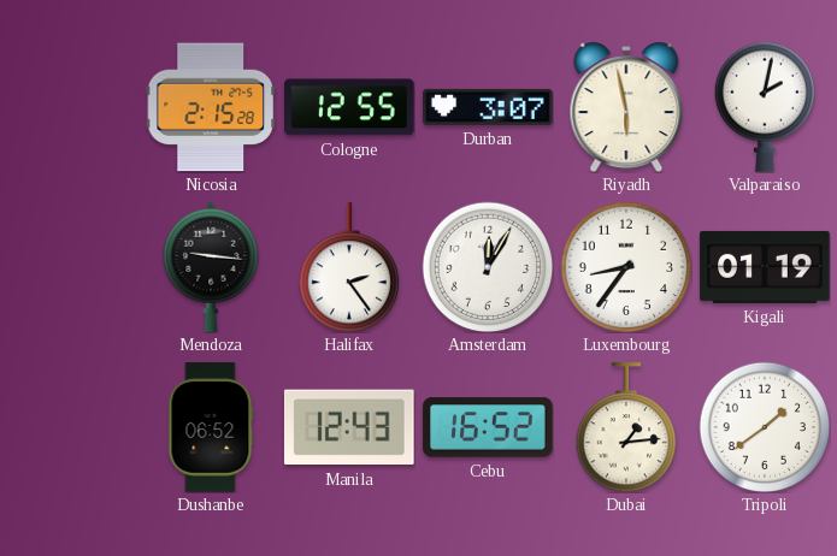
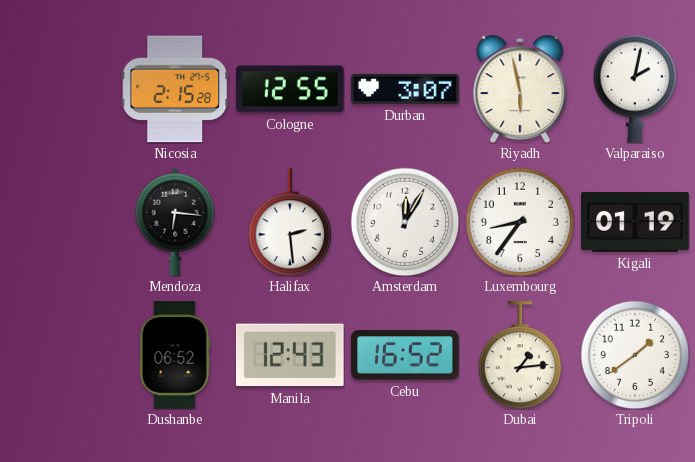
Mendoza: 9:16 -> 6:16 (175, 222)
Halifax: 2:24 -> 2:29 (290, 222)
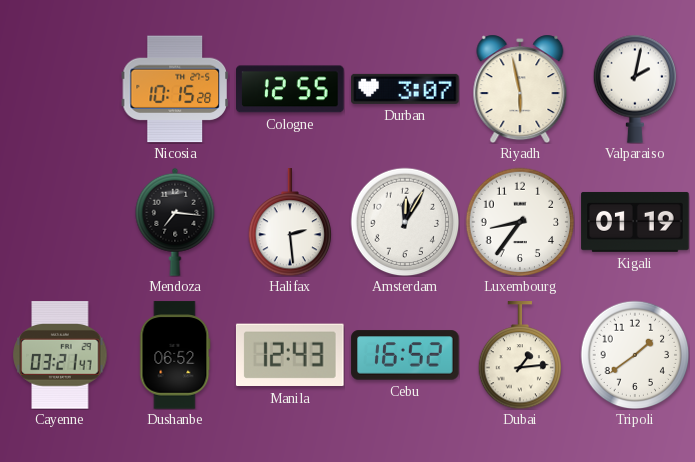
Nicosia: 2:15 -> 10:15 (175, 89)
Mendoza: 6:16 -> 7:16 (175, 222)
Cayenne: none -> 03:21 (60, 355)
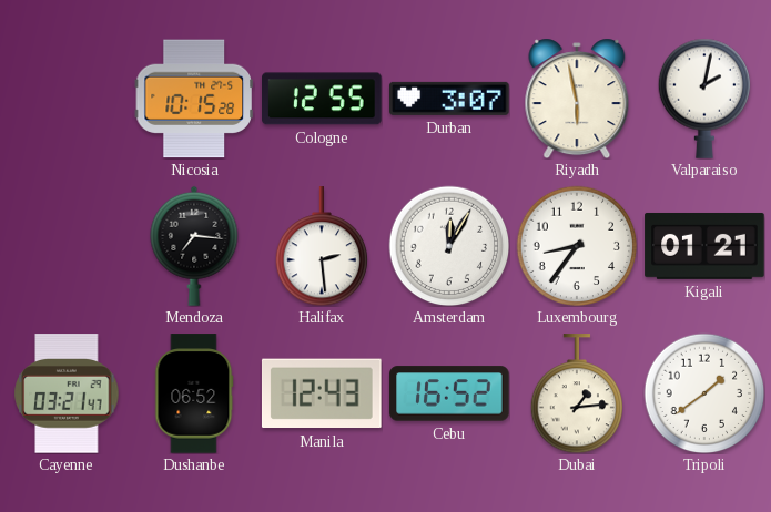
Kigali: 01:19 -> 01:21 (704, 246)
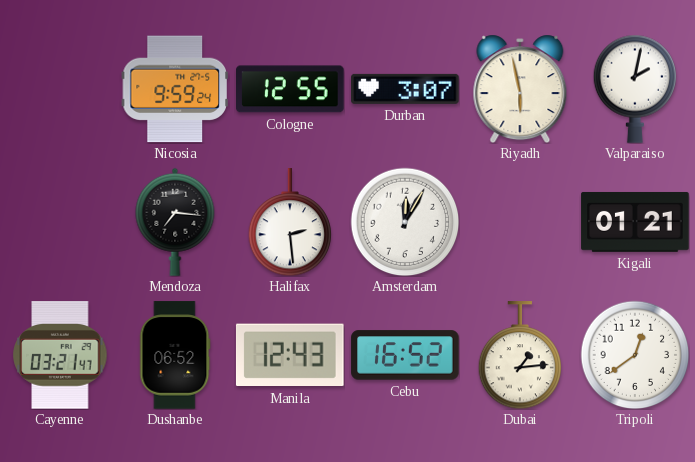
Nicosia: 10:15 -> 9:59 (175, 89)
Luxembourg: 8:36 -> none (577, 246)
Tripoli: 1:39 -> 12:39 (635, 355)
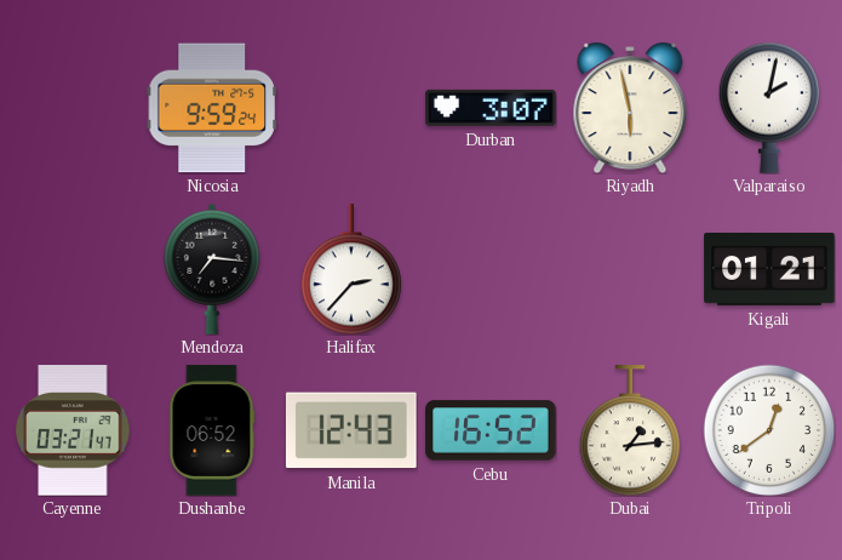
Cologne: 12:55 -> none (290, 89)
Halifax: 2:29 -> 2:37 (351, 269)
Amsterdam: 12:05 -> none (405, 222)
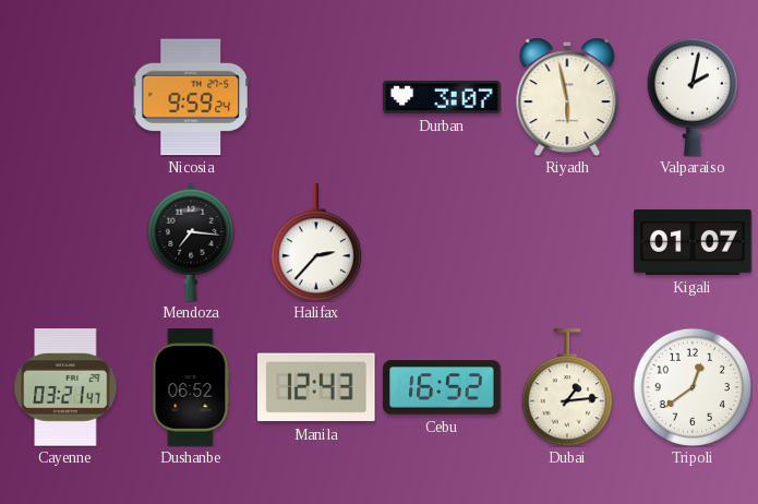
Kigali: 01:21 -> 01:07 (693, 242)
